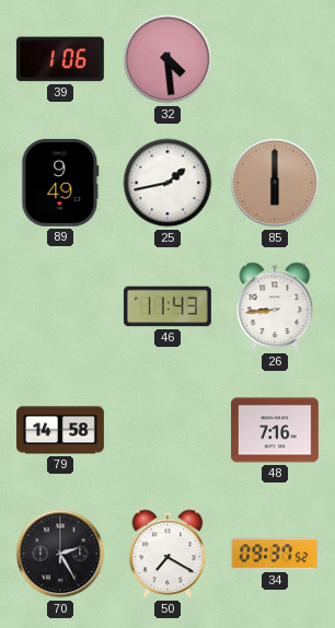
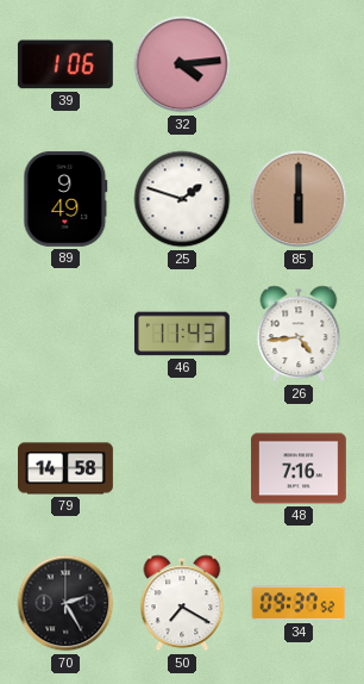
32: 4:29 -> 4:14 (182, 64)
25: 1:43 -> 1:48 (182, 199)
26: 8:44 -> 4:44 (299, 334)
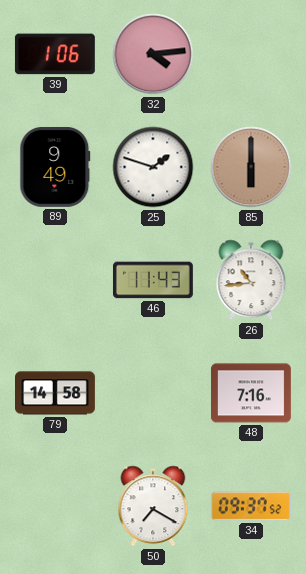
26: 4:44 -> 10:44 (251, 280)
70: 2:25 -> none (65, 603)
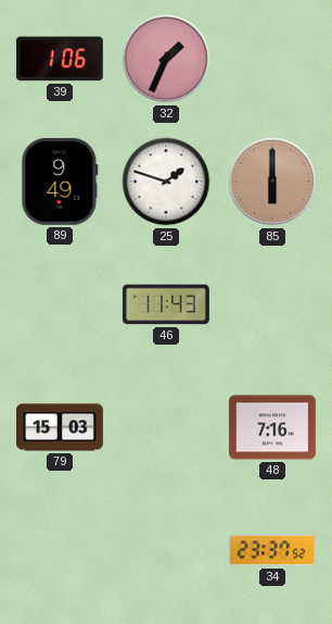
32: 4:14 -> 1:34 (166, 59)
26: 10:44 -> none (251, 280)
79: 14:58 -> 15:03 (61, 427)
50: 7:20 -> none (153, 506)
34: 09:37 -> 23:37 (272, 550)
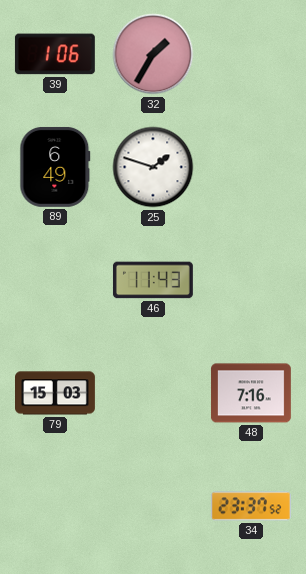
32: 1:34 -> 1:35 (153, 54)
89: 9:49 -> 6:49 (55, 167)
85: 6:00 -> none (272, 182)
